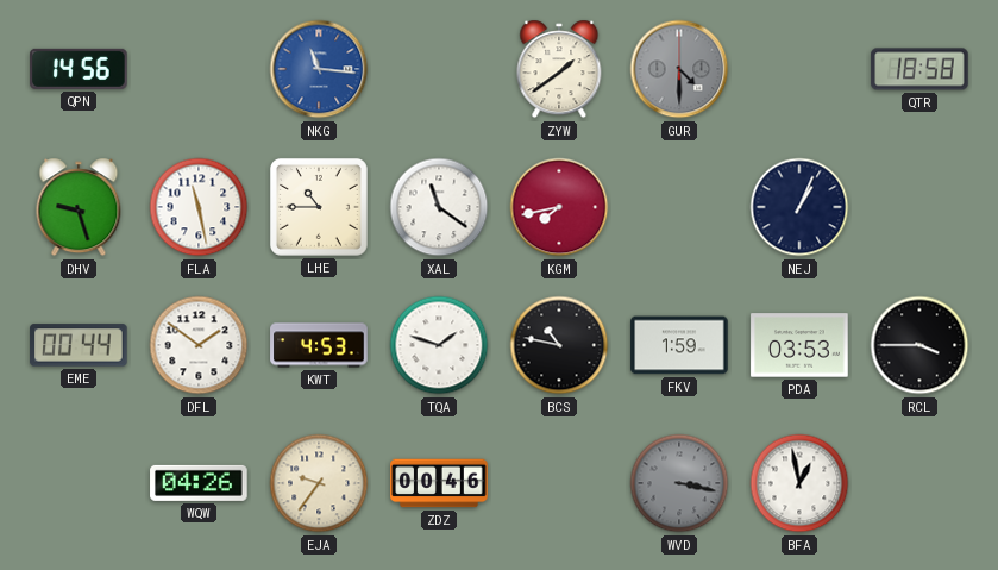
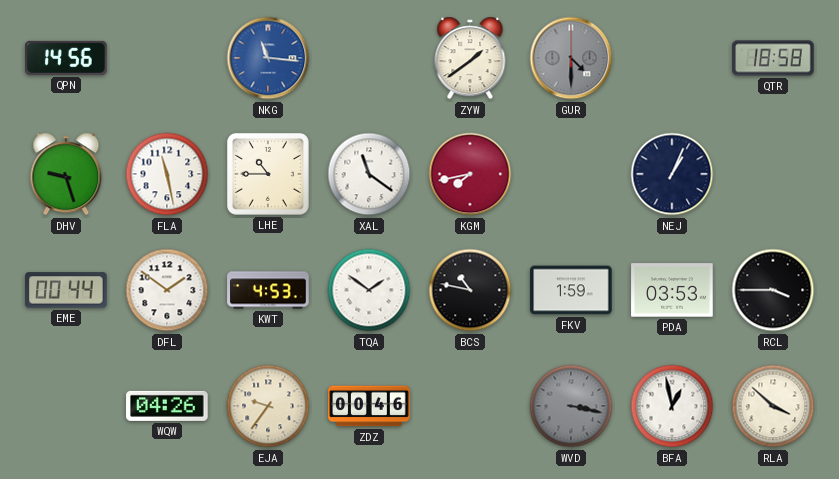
TQA: 1:48 -> 1:51 (369, 290)
RLA: none -> 3:52 (773, 406)
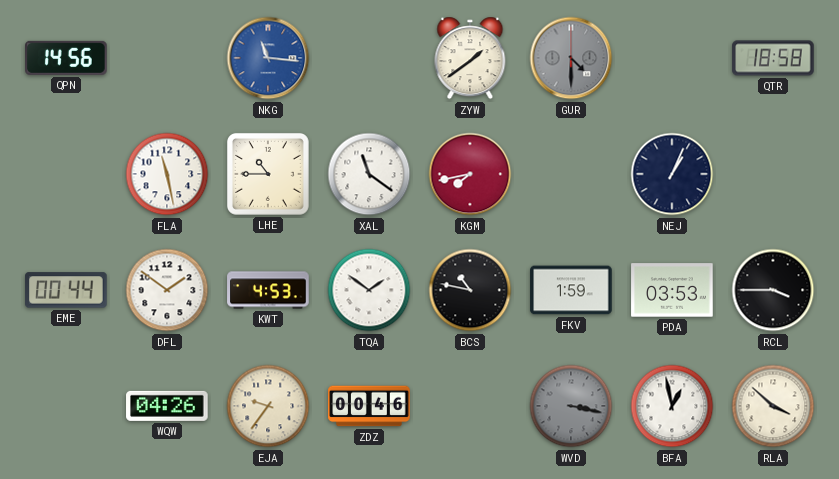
DHV: 9:27 -> none (66, 174)
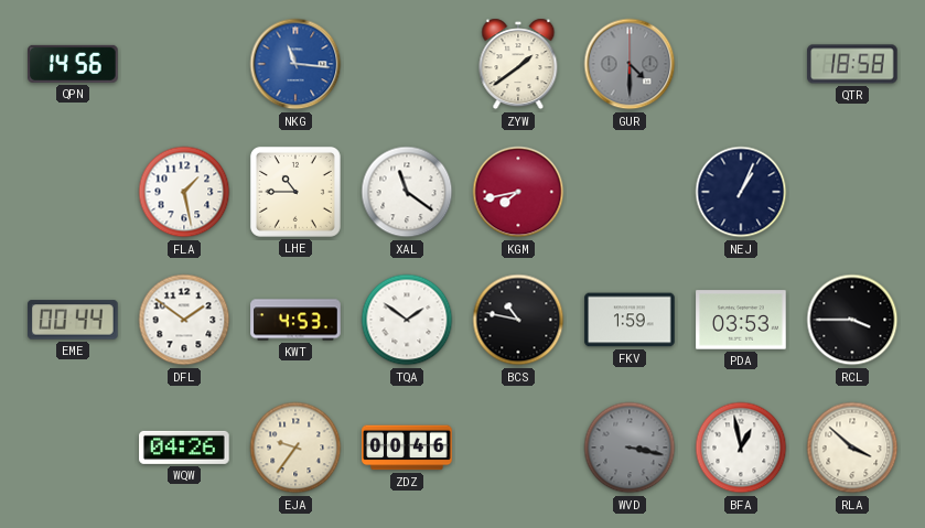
FLA: 11:28 -> 1:28 (184, 192)
